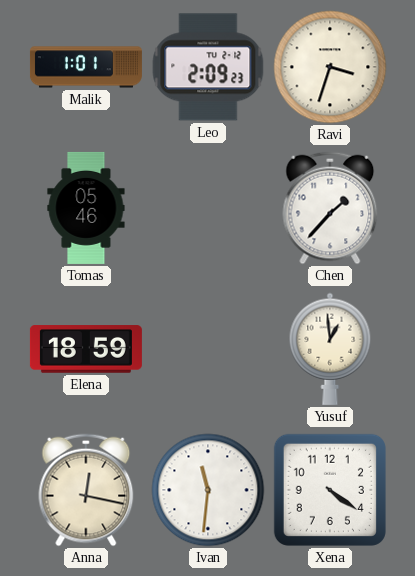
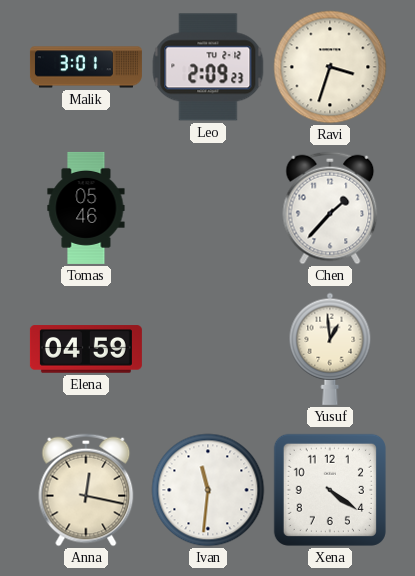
Malik: 1:01 -> 3:01 (86, 67)
Elena: 18:59 -> 04:59 (86, 349)
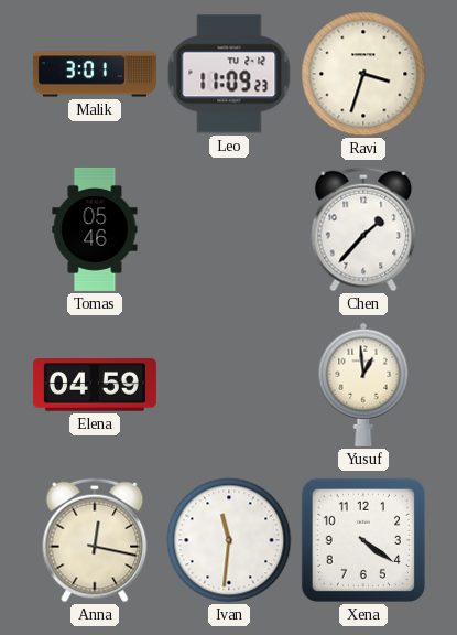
Leo: 2:09 -> 11:09 (229, 74)
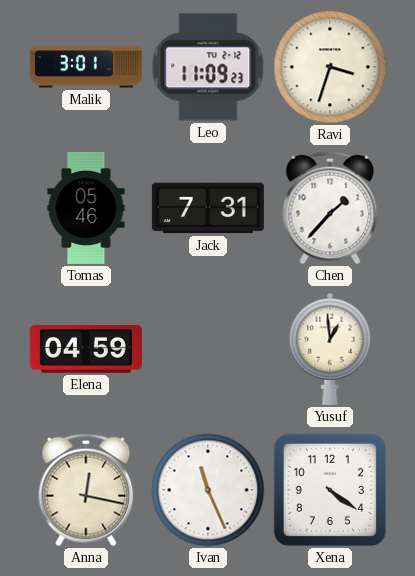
Jack: none -> 7:31 (208, 208)
Ivan: 11:31 -> 11:26 (208, 490)
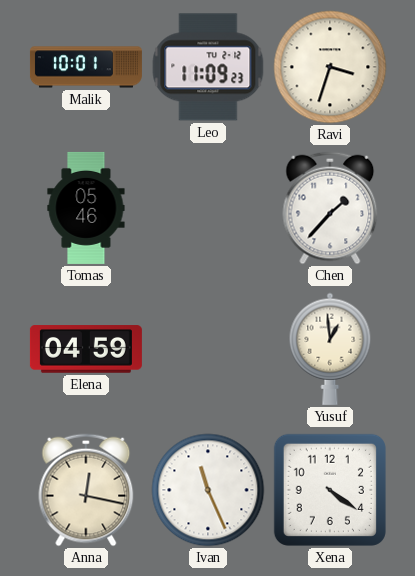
Malik: 3:01 -> 10:01 (86, 67)
Jack: 7:31 -> none (208, 208)
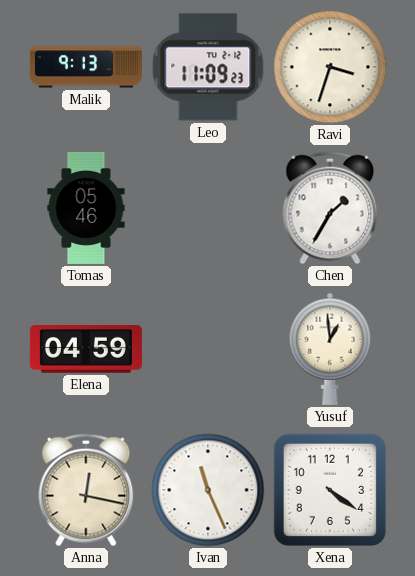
Malik: 10:01 -> 9:13 (86, 67)
Chen: 1:37 -> 1:35 (330, 208)
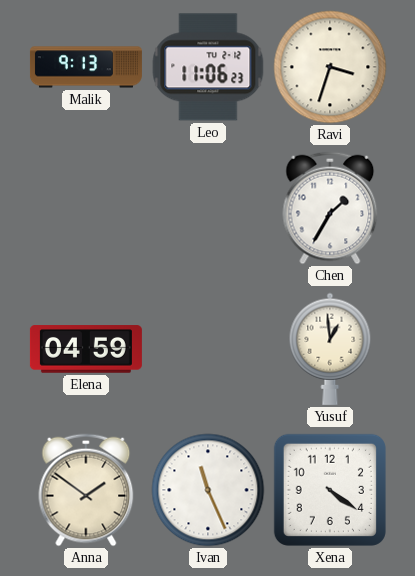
Leo: 11:09 -> 11:06 (208, 67)
Tomas: 05:46 -> none (86, 208)
Anna: 12:17 -> 1:51 (86, 490)
